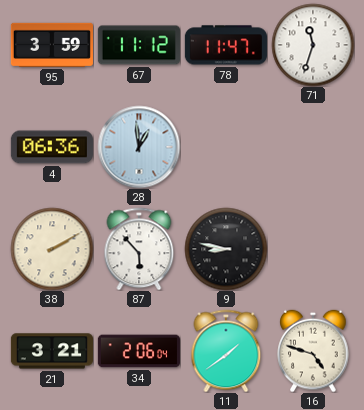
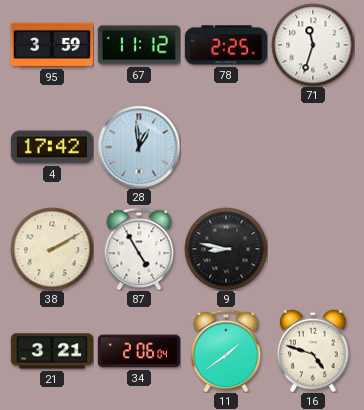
78: 11:47 -> 2:25 (226, 45)
4: 06:36 -> 17:42 (52, 147)
87: 5:53 -> 4:55 (139, 249)
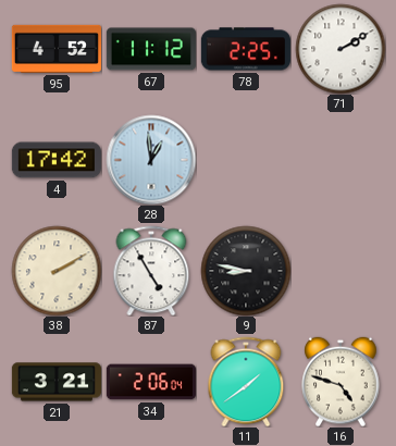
95: 3:59 -> 4:52 (57, 49)
71: 11:33 -> 2:10 (341, 49)
